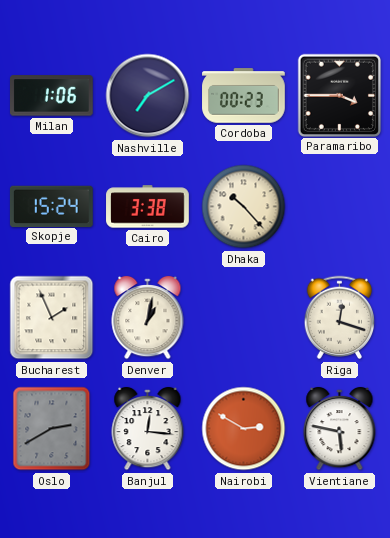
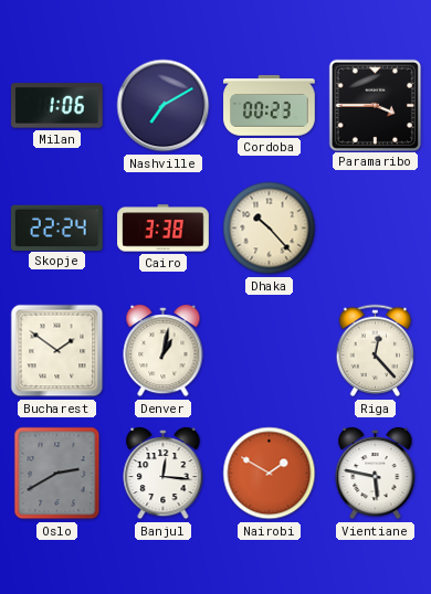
Skopje: 15:24 -> 22:24 (57, 227)
Bucharest: 1:56 -> 1:51 (57, 351)
Riga: 12:18 -> 12:23 (376, 351)
Nairobi: 2:50 -> 1:50 (270, 474)
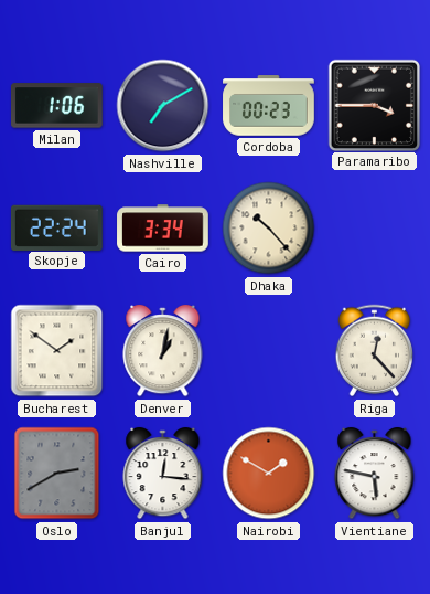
Cairo: 3:38 -> 3:34 (163, 229)
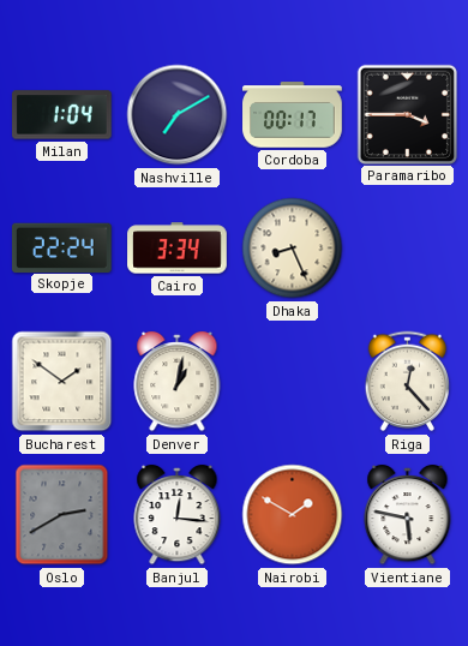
Milan: 1:06 -> 1:04 (62, 115)
Cordoba: 00:23 -> 00:17 (293, 115)
Dhaka: 10:23 -> 8:26 (293, 249)
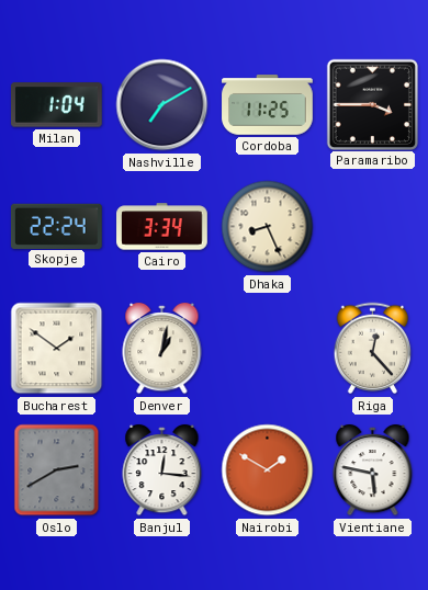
Cordoba: 00:17 -> 11:25 (268, 105)
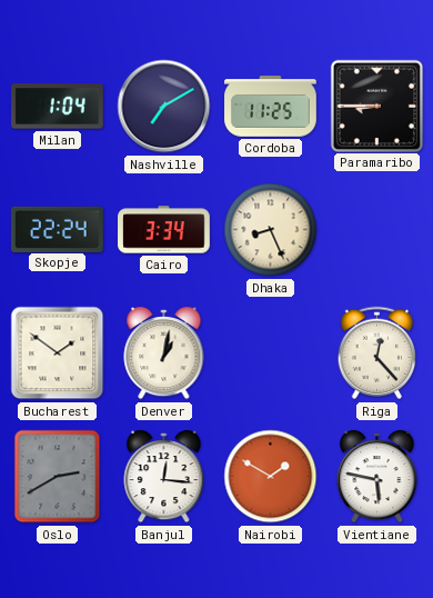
Paramaribo: 3:45 -> 8:45 (376, 106)
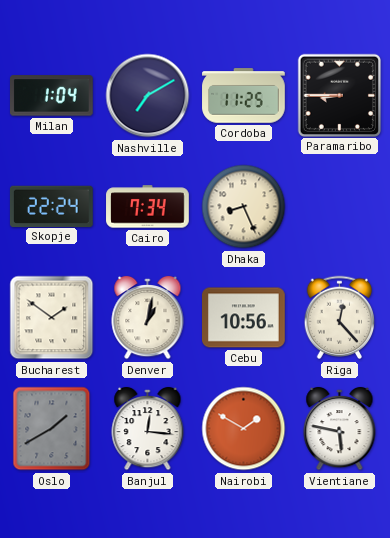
Cairo: 3:34 -> 7:34 (148, 207)
Cebu: none -> 10:56 (244, 318)
Oslo: 2:40 -> 1:40 (52, 429)
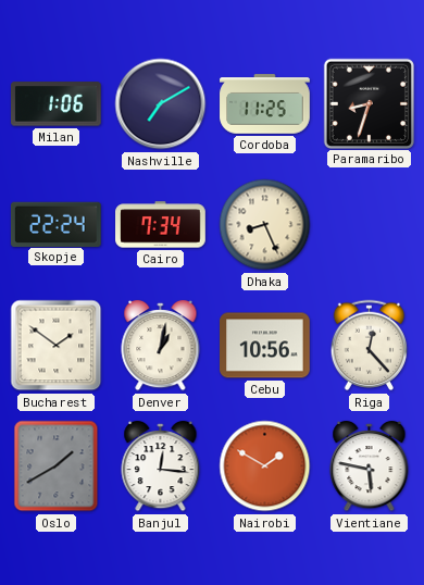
Milan: 1:04 -> 1:06 (57, 104)
Paramaribo: 8:45 -> 8:33 (369, 103)
